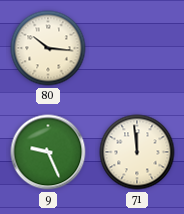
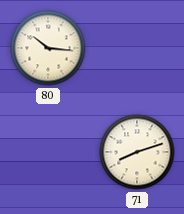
9: 9:26 -> none (48, 152)
71: 11:59 -> 8:12 (137, 152)
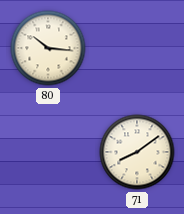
71: 8:12 -> 8:09 (137, 152)
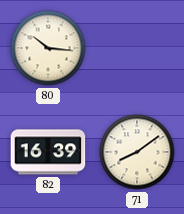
82: none -> 16:39 (48, 152)
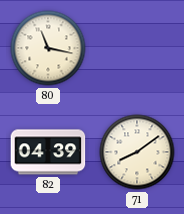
80: 10:16 -> 11:17 (48, 48)
82: 16:39 -> 04:39 (48, 152)
